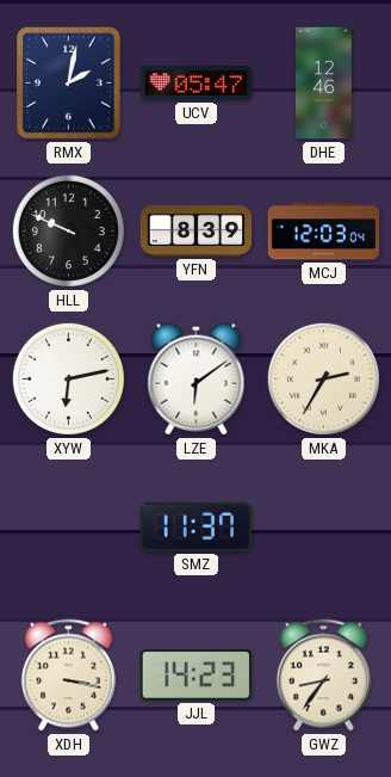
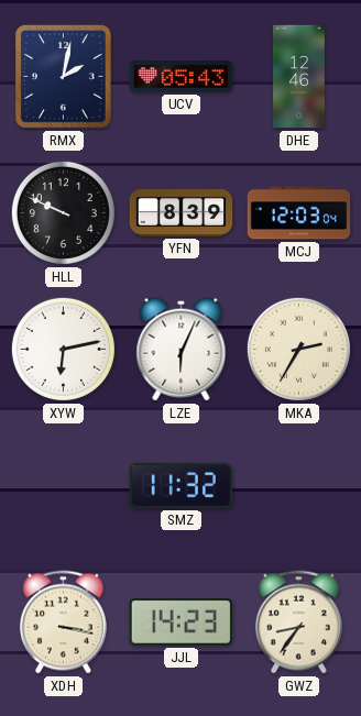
UCV: 05:47 -> 05:43 (182, 77)
LZE: 6:09 -> 6:04 (182, 350)
SMZ: 11:37 -> 11:32 (182, 485)
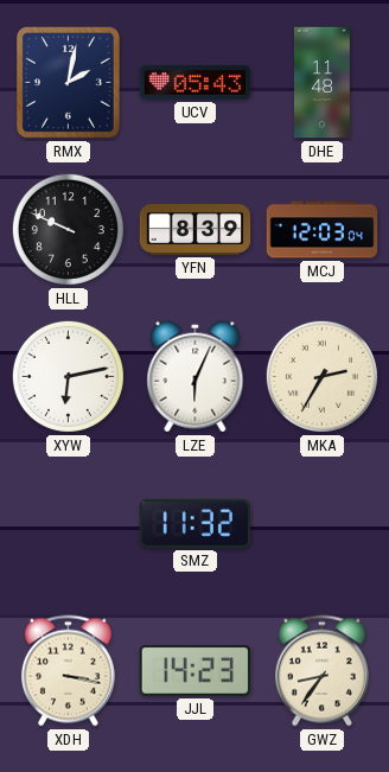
DHE: 12:46 -> 11:48 (323, 83)
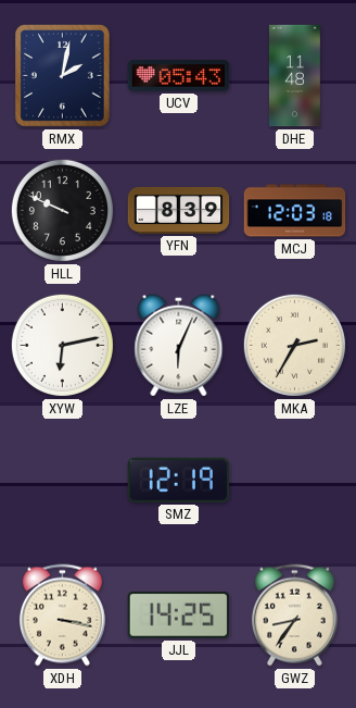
MCJ: 12:03:04 -> 12:03:18 (295, 211)
SMZ: 11:32 -> 12:19 (179, 480)
JJL: 14:23 -> 14:25 (178, 616)
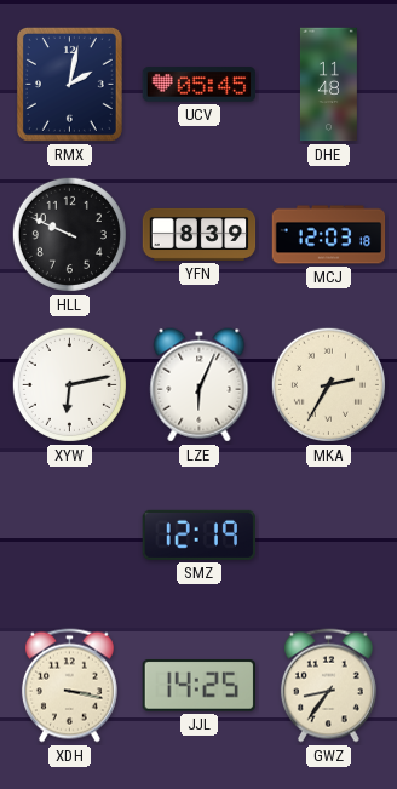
UCV: 05:43 -> 05:45 (200, 85)
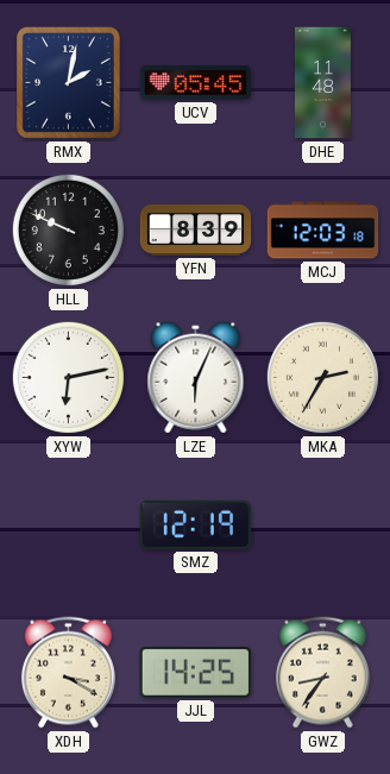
XDH: 3:17 -> 3:20 (68, 673)
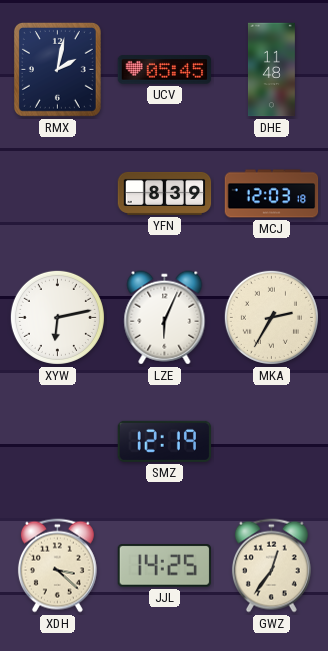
HLL: 9:49 -> none (68, 229)
XDH: 3:20 -> 3:22 (57, 566)
GWZ: 8:36 -> 12:36 (271, 566)
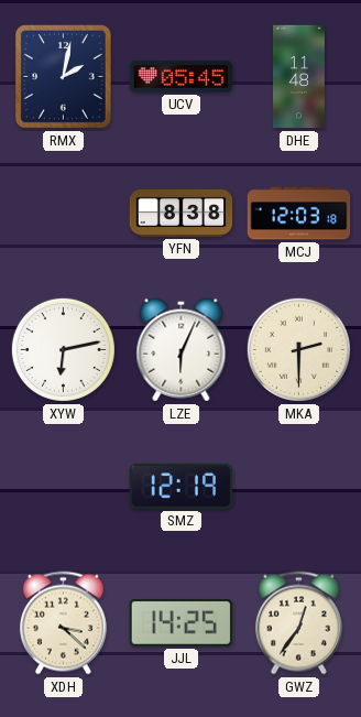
YFN: 8:39 -> 8:38 (182, 213)
MKA: 2:35 -> 2:30 (298, 349)
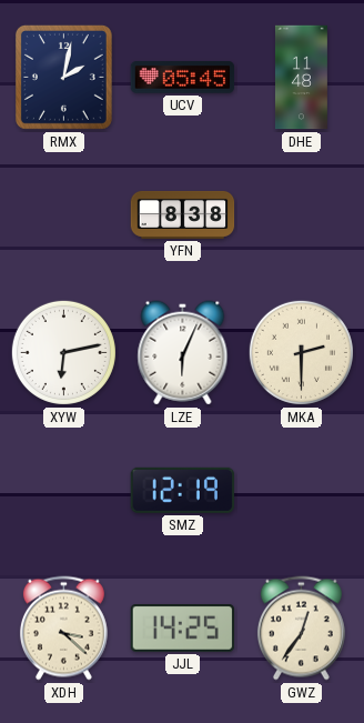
MCJ: 12:03 -> none (299, 214)
